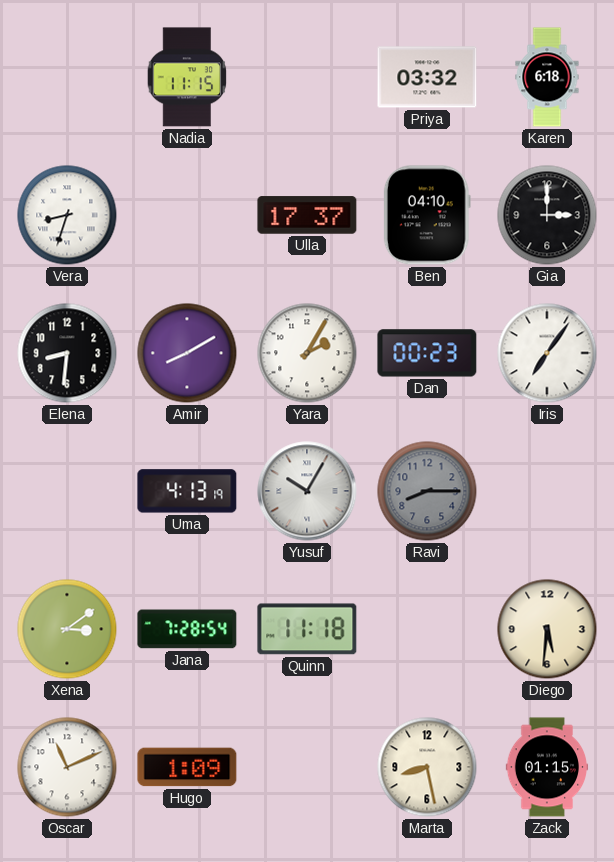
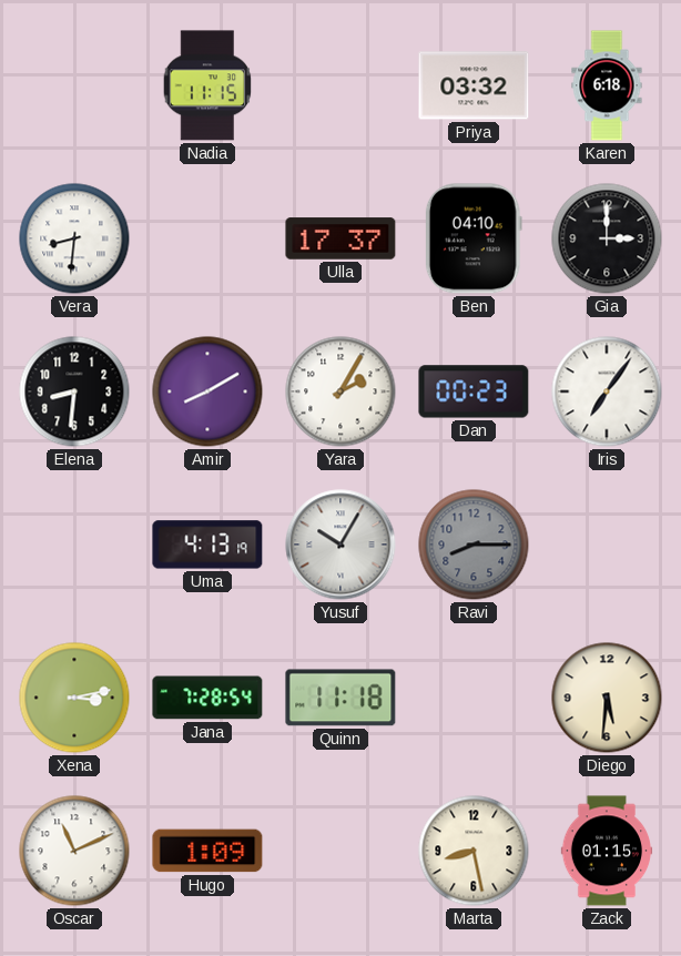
Vera: 8:33 -> 8:31 (74, 238)
Xena: 3:09 -> 3:13 (74, 698)
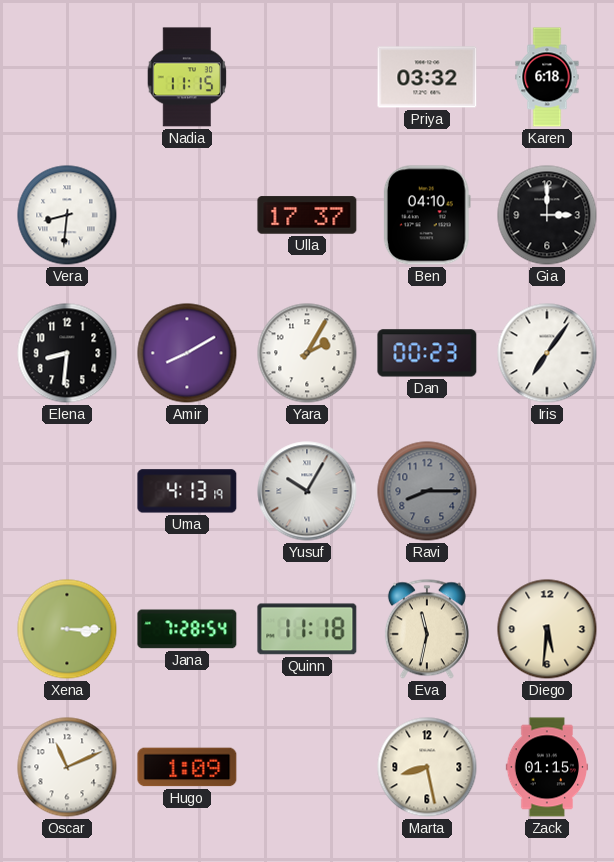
Xena: 3:13 -> 3:15 (67, 629)
Eva: none -> 11:32 (427, 629)
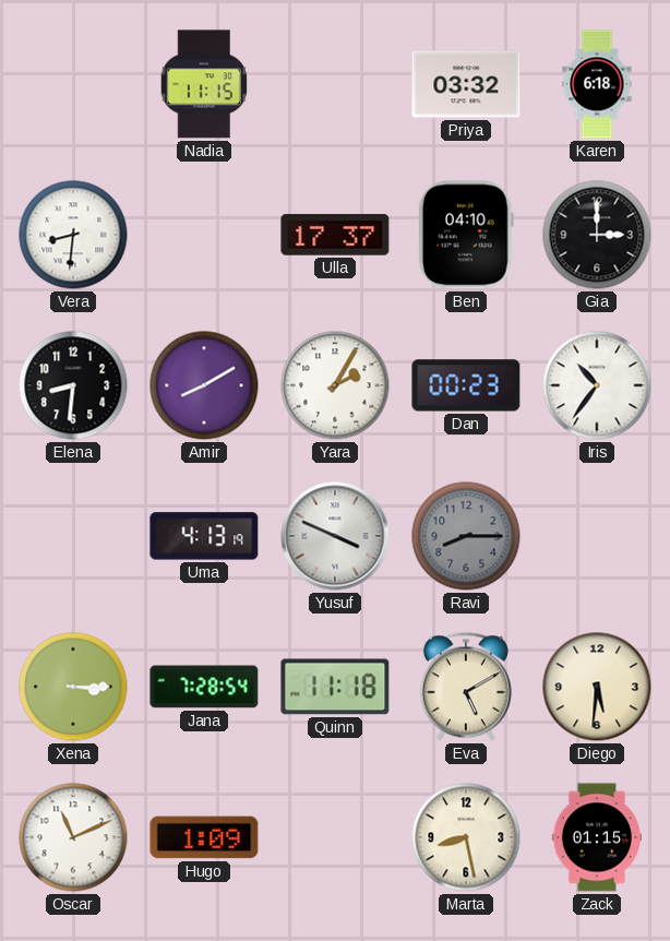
Iris: 7:06 -> 10:36 (597, 385)
Yusuf: 10:05 -> 3:49 (335, 536)
Eva: 11:32 -> 5:10 (466, 687)
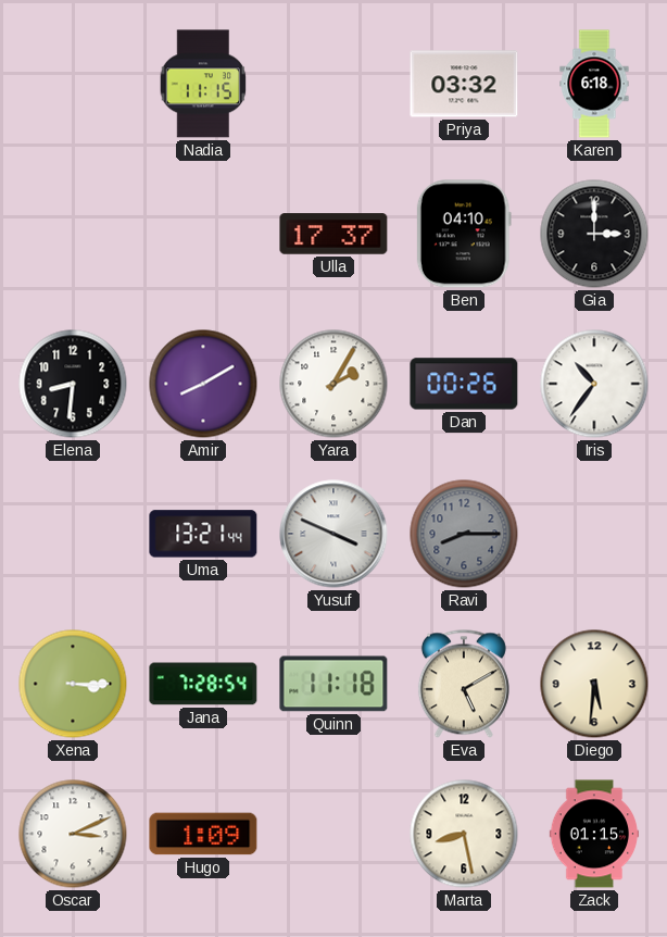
Vera: 8:31 -> none (73, 235)
Dan: 00:23 -> 00:26 (464, 384)
Uma: 4:13 -> 13:21 (203, 534)
Oscar: 11:11 -> 3:11 (73, 834)
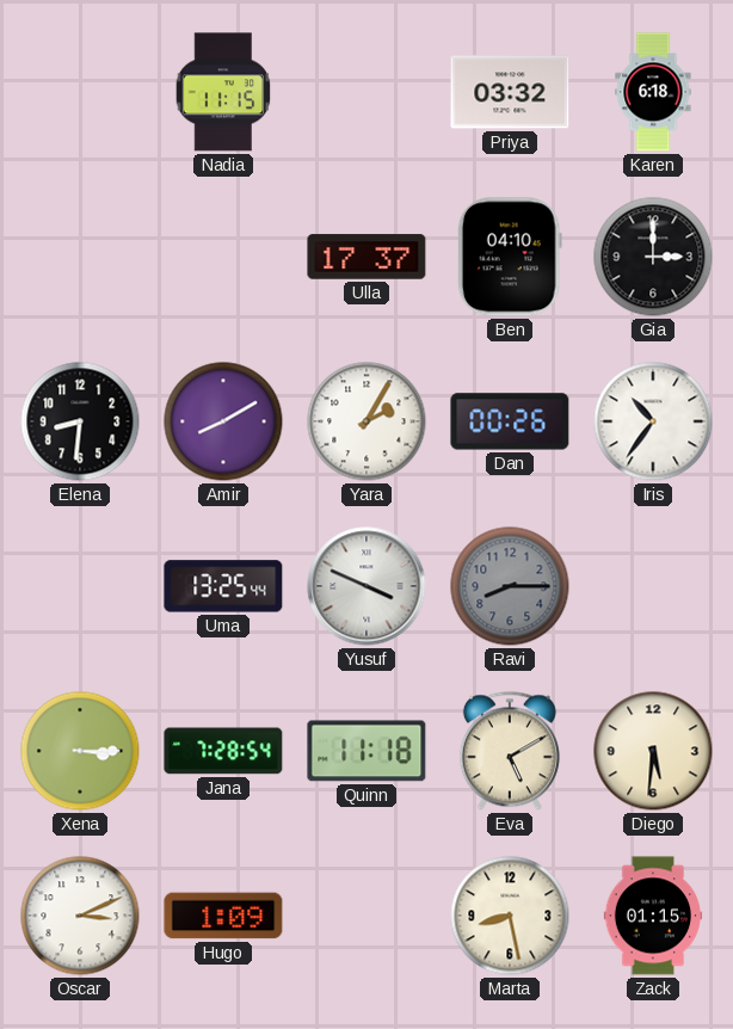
Uma: 13:21 -> 13:25 (223, 586)
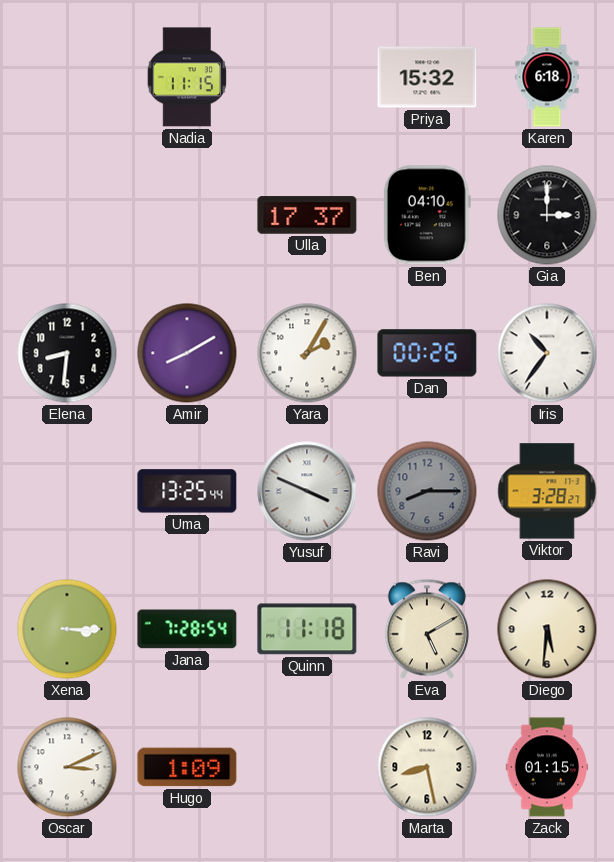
Priya: 03:32 -> 15:32 (427, 77)
Viktor: none -> 3:28 (547, 491)
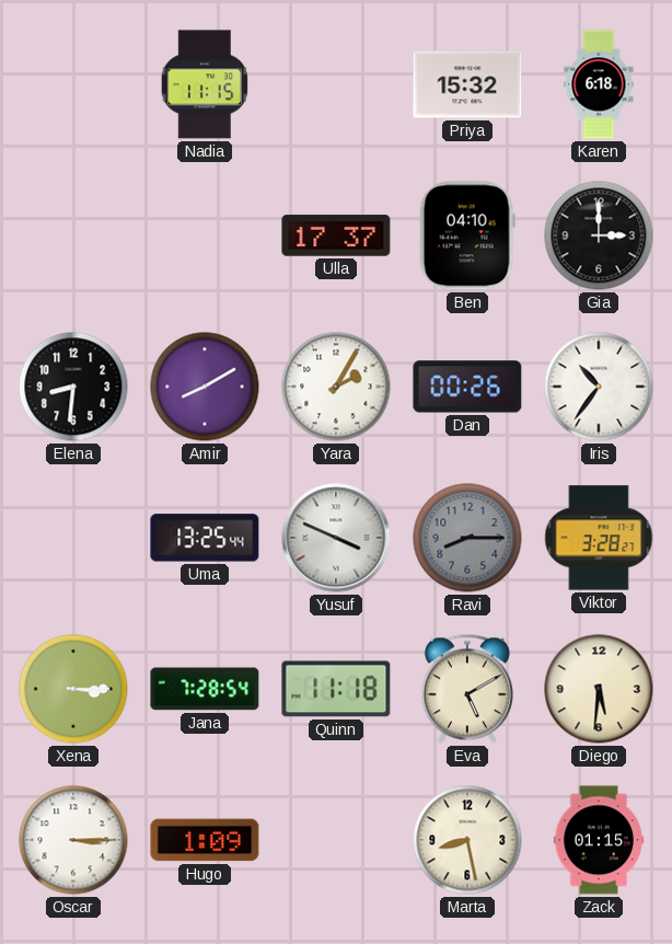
Oscar: 3:11 -> 3:15 (73, 840)
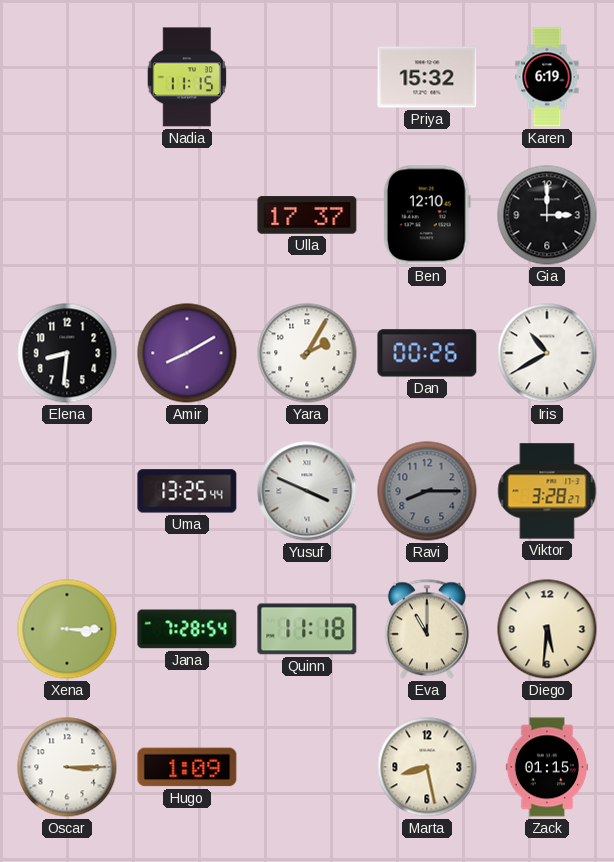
Karen: 6:18 -> 6:19 (547, 77)
Ben: 04:10 -> 12:10 (427, 215)
Iris: 10:36 -> 10:40 (547, 353)
Eva: 5:10 -> 11:00 (427, 629)
